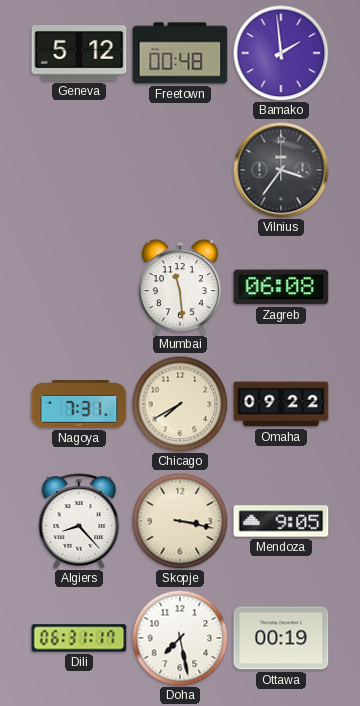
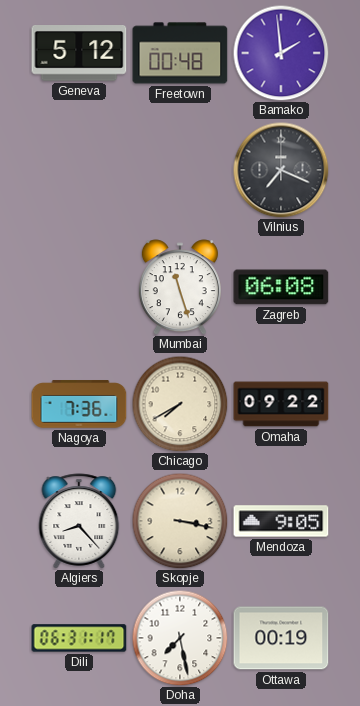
Vilnius: 3:36 -> 7:19 (281, 170)
Mumbai: 11:29 -> 11:27 (180, 287)
Nagoya: 7:31 -> 7:36 (79, 404)
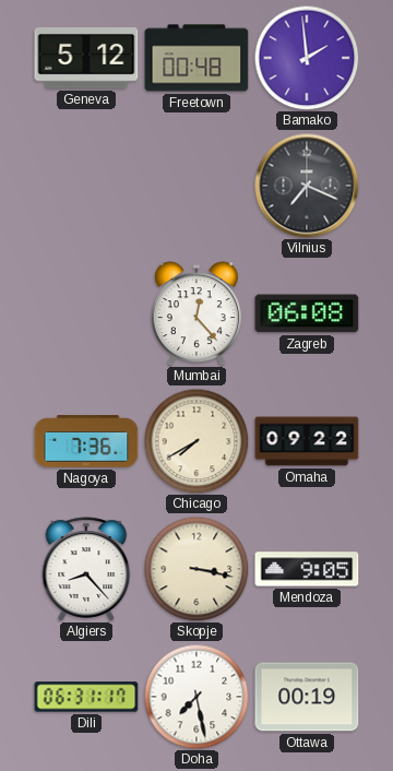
Mumbai: 11:27 -> 12:23 (196, 313)
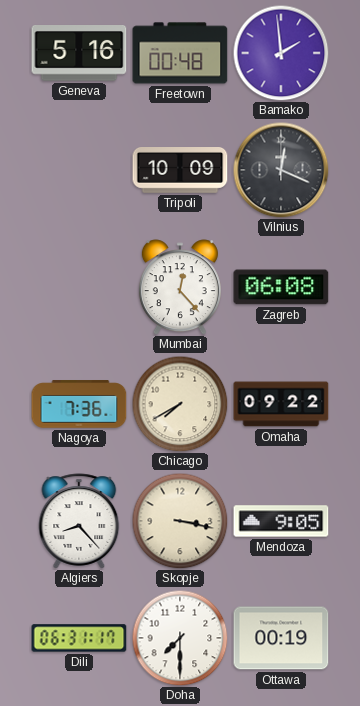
Geneva: 5:12 -> 5:16 (79, 53)
Tripoli: none -> 10:09 (180, 171)
Vilnius: 7:19 -> 12:19 (281, 170)
Doha: 7:28 -> 7:30 (180, 638)
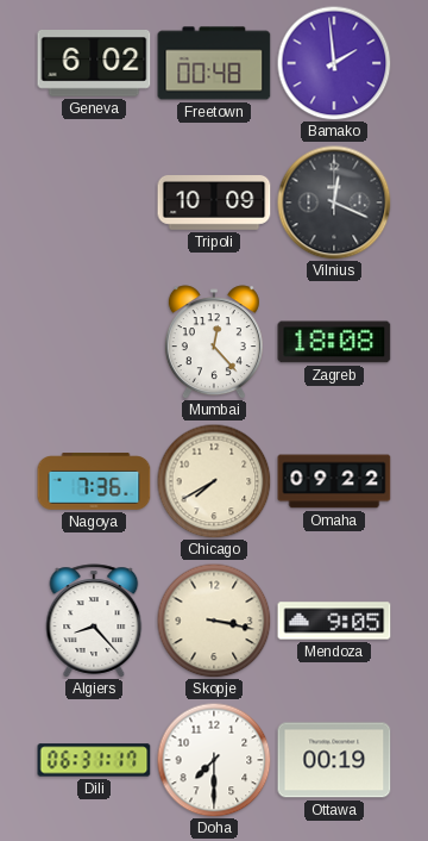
Geneva: 5:16 -> 6:02 (94, 63)
Zagreb: 06:08 -> 18:08 (334, 342)
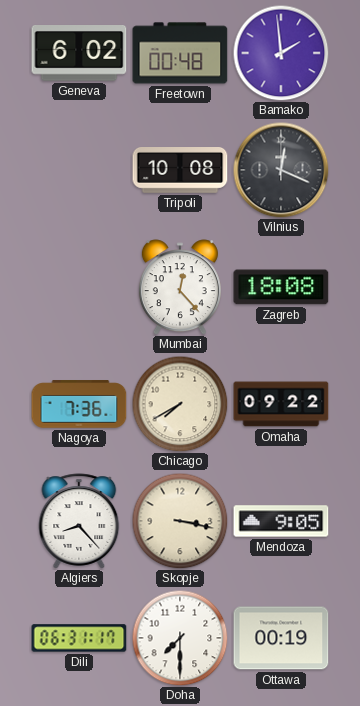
Tripoli: 10:09 -> 10:08 (180, 171)
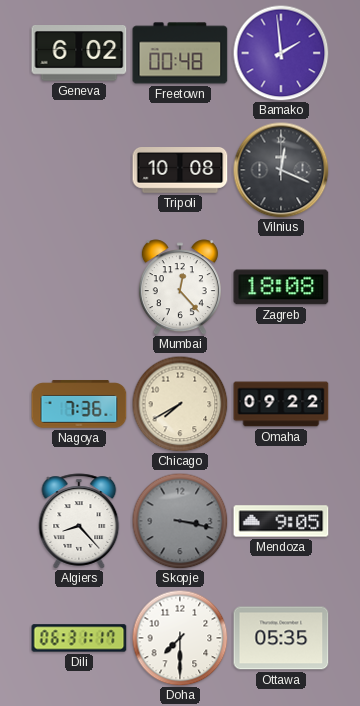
Skopje dial: cream -> grey (180, 521)
Ottawa: 00:19 -> 05:35 (281, 638)
